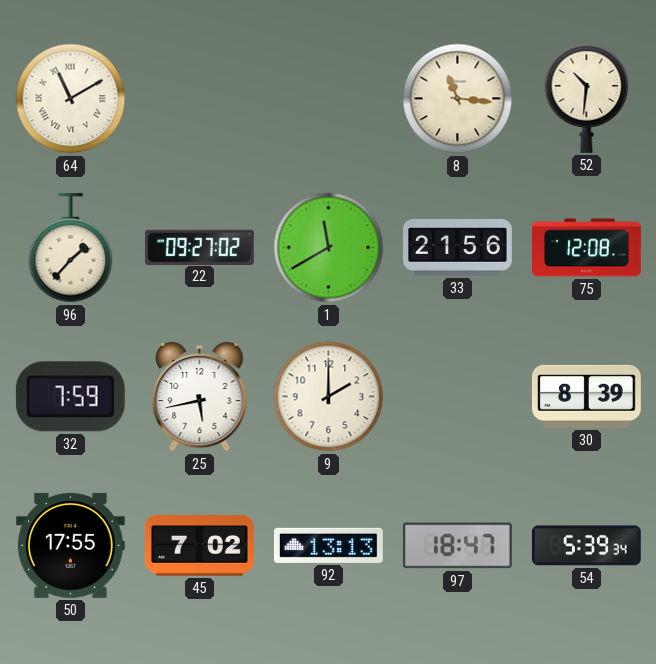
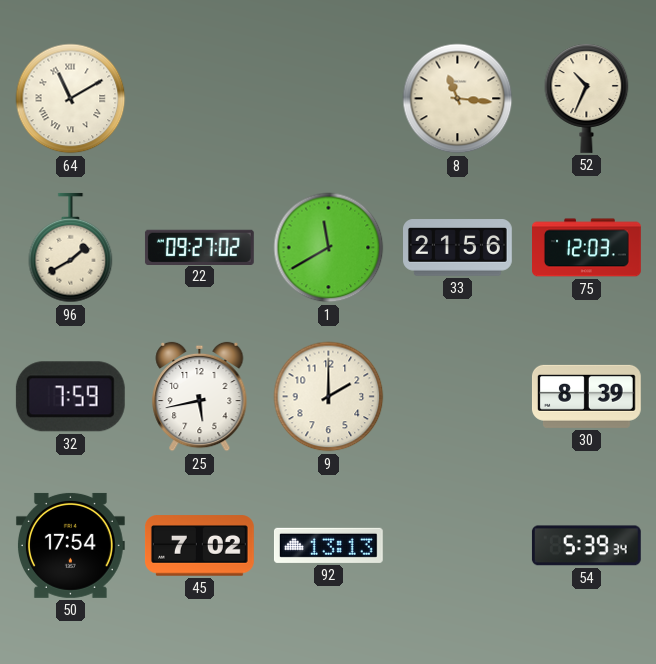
52: 10:31 -> 10:34 (587, 98)
96: 1:37 -> 1:40 (71, 248)
75: 12:08 -> 12:03 (587, 248)
50: 17:55 -> 17:54 (70, 545)
97: 18:47 -> none (457, 546)
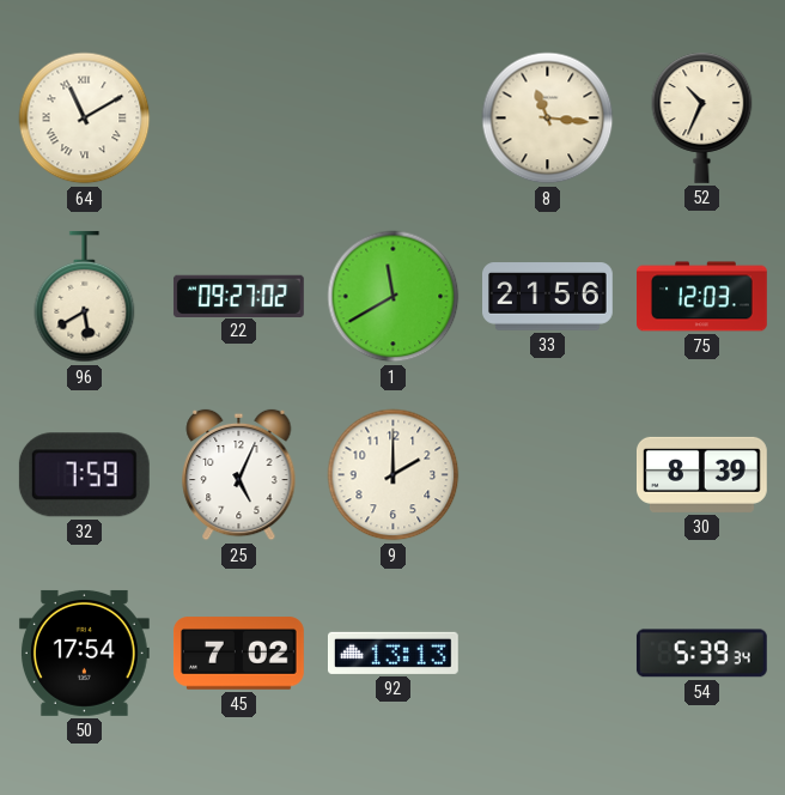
96: 1:40 -> 5:40 (85, 297)
25: 5:43 -> 5:04 (239, 475)
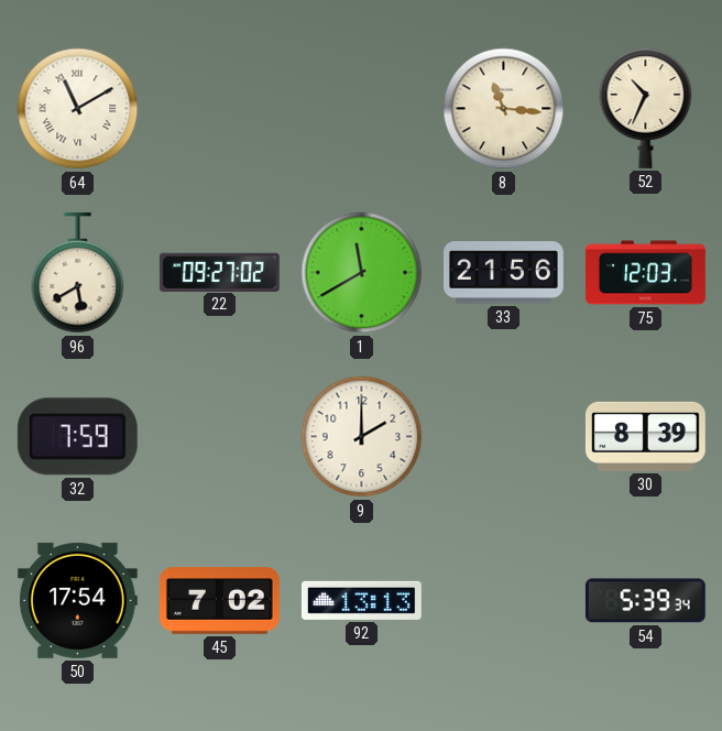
25: 5:04 -> none (239, 475)
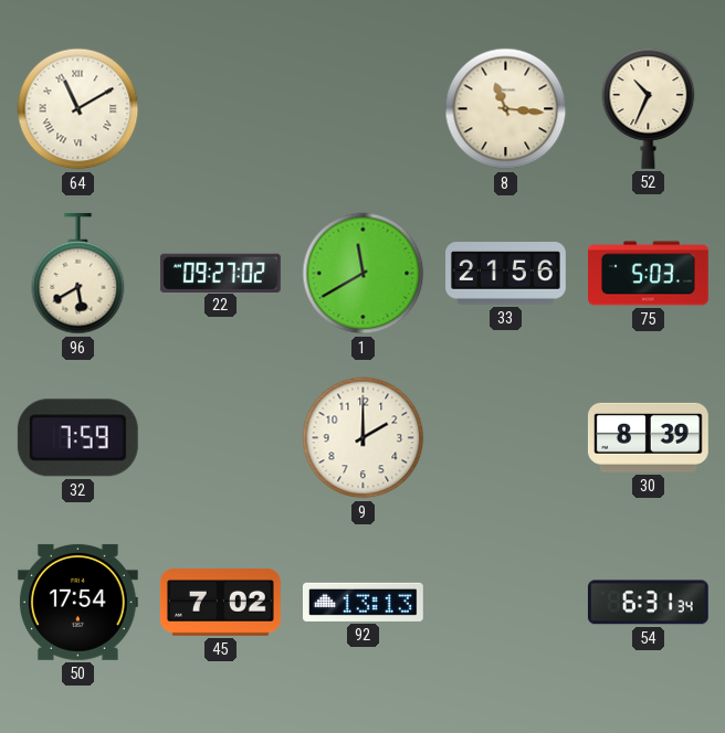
75: 12:03 -> 5:03 (649, 274)
54: 5:39 -> 6:31 (648, 603)
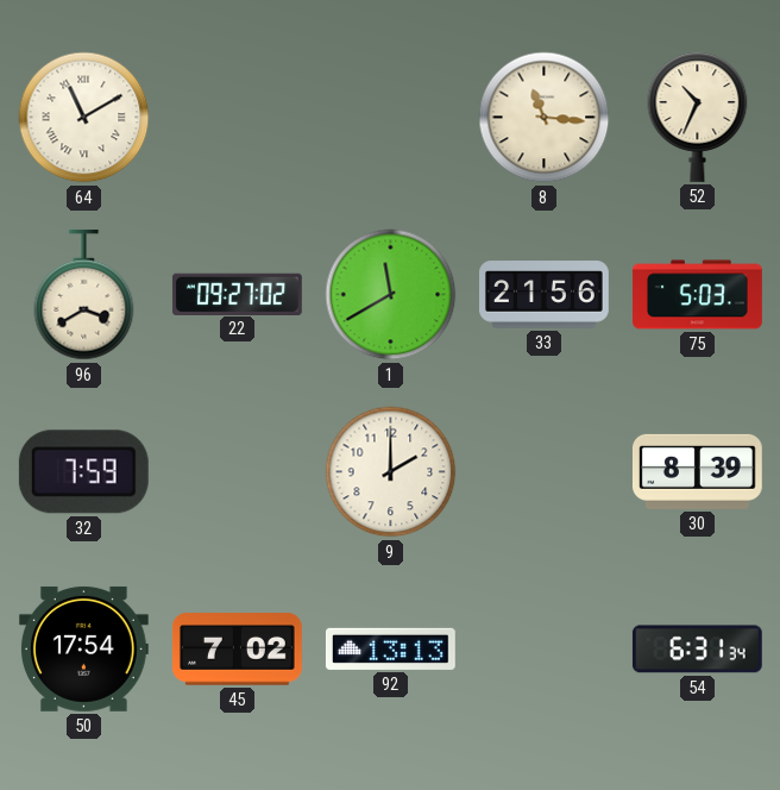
96: 5:40 -> 3:40 (84, 295)
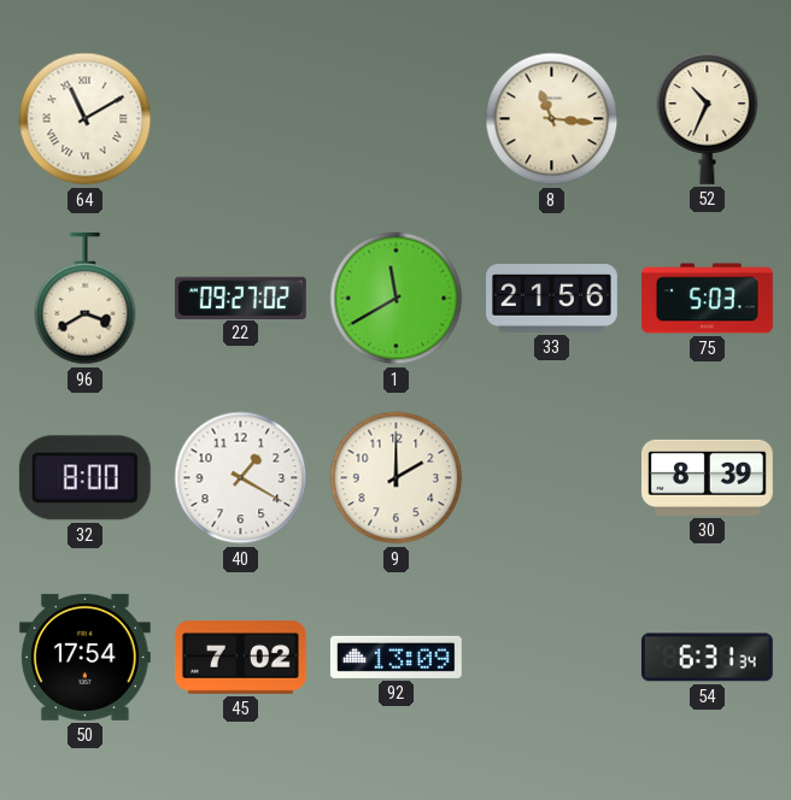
32: 7:59 -> 8:00 (84, 478)
40: none -> 1:20 (241, 478)
92: 13:13 -> 13:09 (395, 657)
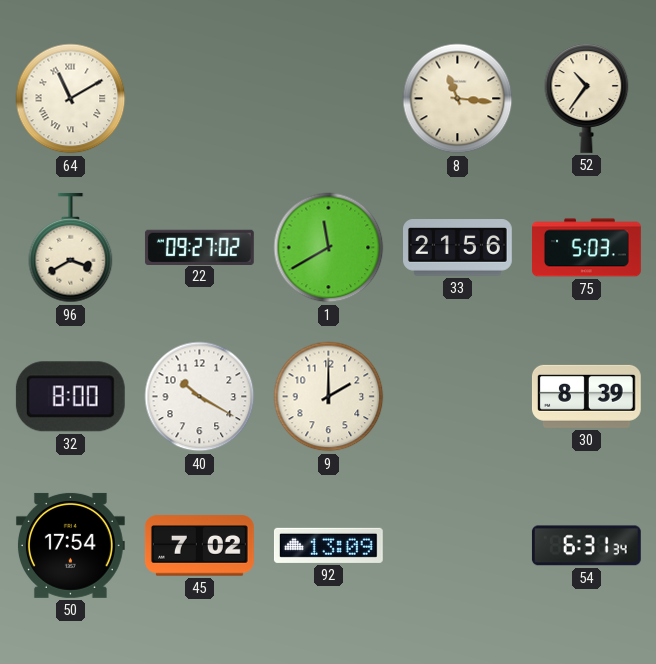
52: 10:34 -> 10:36 (587, 98)
40: 1:20 -> 10:20 (200, 397)
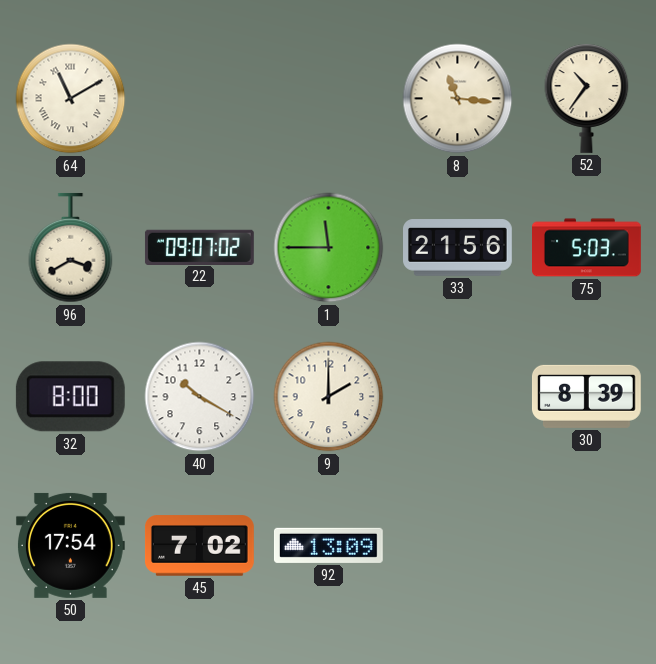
22: 09:27 -> 09:07 (199, 247)
1: 11:40 -> 11:45 (329, 248)
54: 6:31 -> none (586, 546)
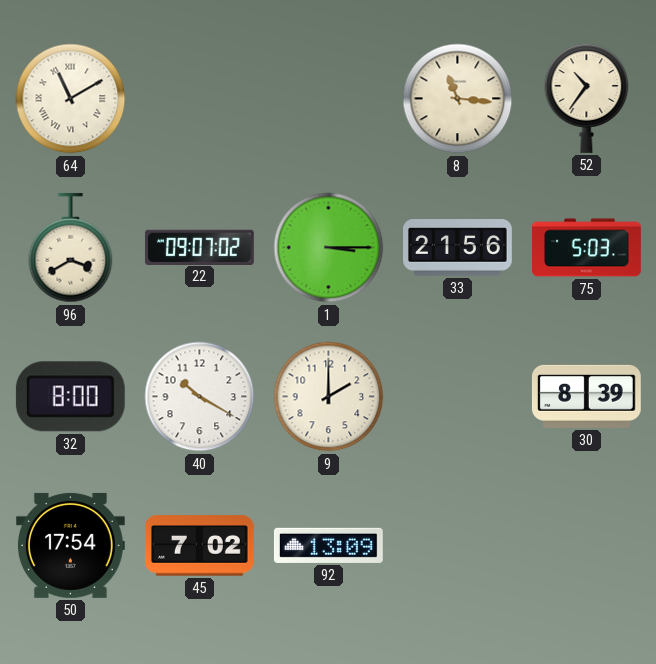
1: 11:45 -> 3:15 (329, 248)
